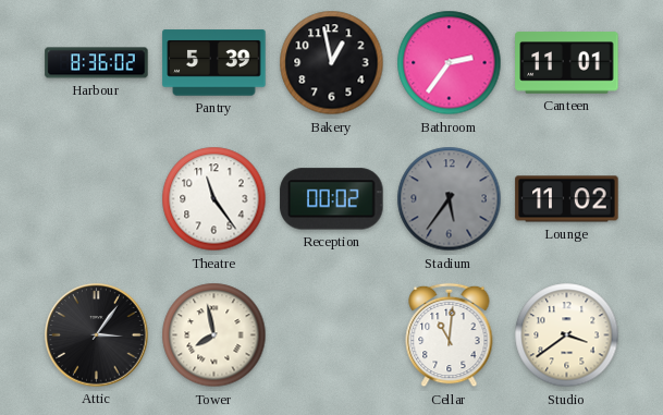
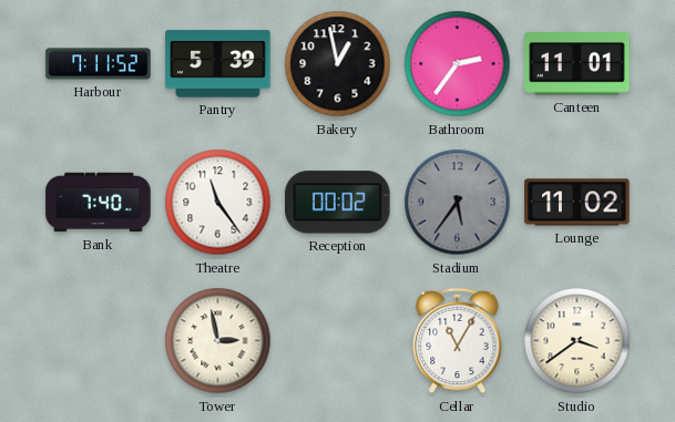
Harbour: 8:36 -> 7:11 (99, 64)
Bank: none -> 7:40 (99, 203)
Attic: 3:06 -> none (97, 335)
Tower: 7:58 -> 2:58 (218, 341)
Cellar: 11:01 -> 11:05 (458, 341)
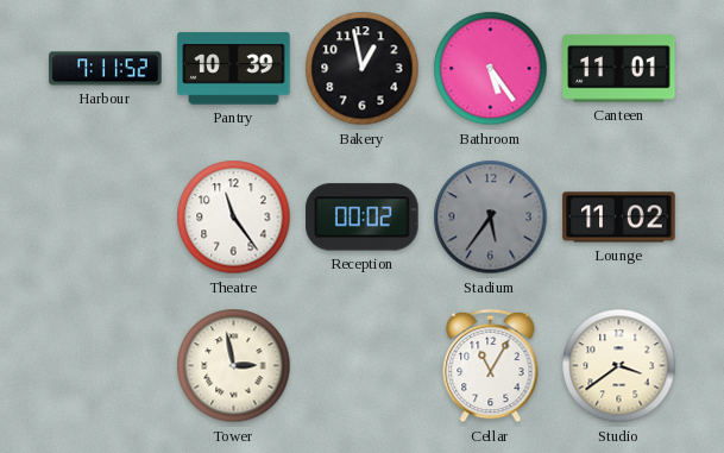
Pantry: 5:39 -> 10:39 (234, 69)
Bathroom: 2:36 -> 5:24 (491, 69)
Bank: 7:40 -> none (99, 203)
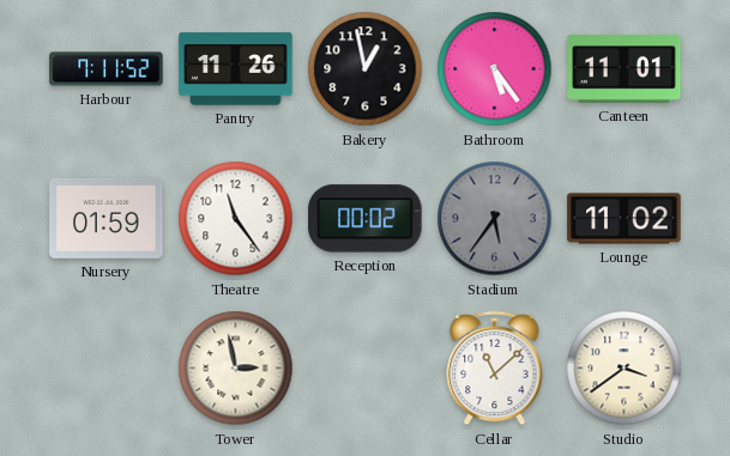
Pantry: 10:39 -> 11:26 (236, 69)
Nursery: none -> 01:59 (107, 218)
Cellar: 11:05 -> 11:08 (495, 369)
